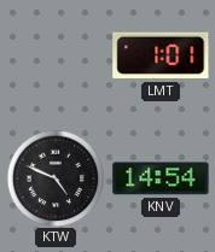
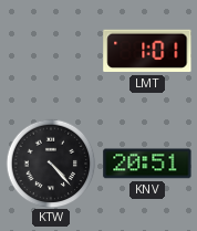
KTW: 4:49 -> 4:23 (51, 164)
KNV: 14:54 -> 20:51 (147, 164)
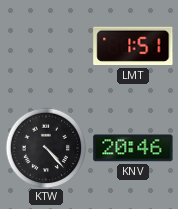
LMT: 1:01 -> 1:51 (133, 46)
KNV: 20:51 -> 20:46 (133, 148)
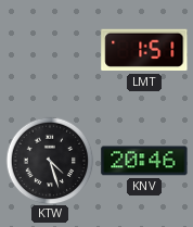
KTW: 4:23 -> 4:27 (50, 161)
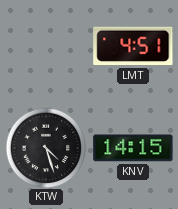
LMT: 1:51 -> 4:51 (133, 46)
KNV: 20:46 -> 14:15 (133, 148)
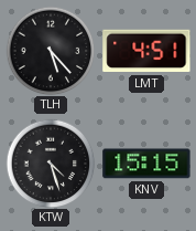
TLH: none -> 5:23 (51, 51)
KNV: 14:15 -> 15:15 (146, 164)
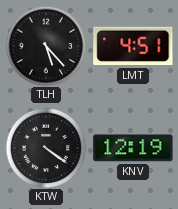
KTW: 4:27 -> 4:21 (46, 148)
KNV: 15:15 -> 12:19 (133, 148)
